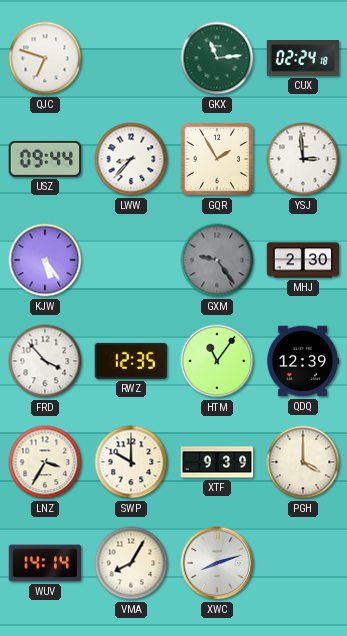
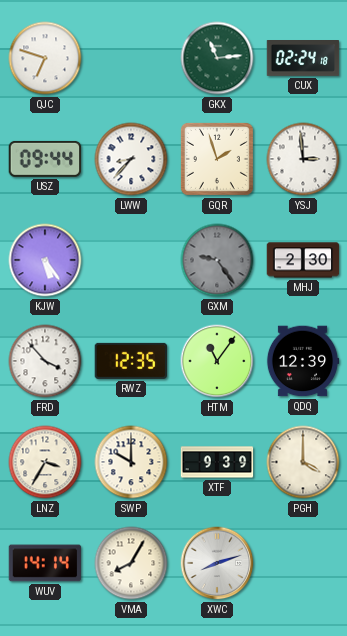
GQR: 1:55 -> 1:57 (217, 159)
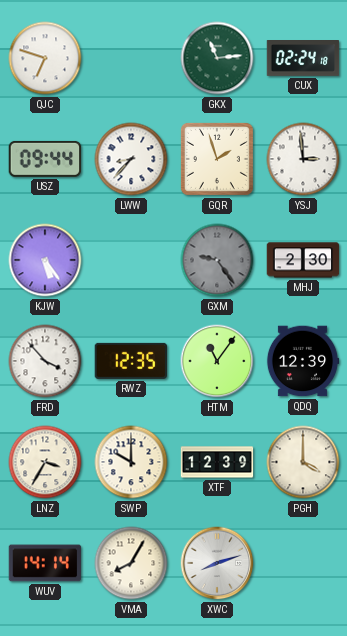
XTF: 9:39 -> 12:39 (217, 462)
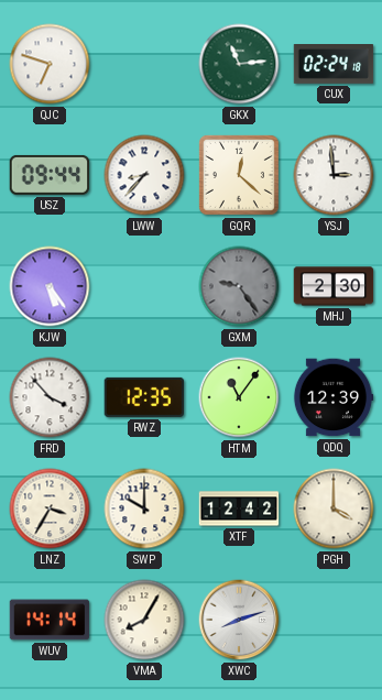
GQR: 1:57 -> 12:22 (239, 175)
XTF: 12:39 -> 12:42 (239, 508)
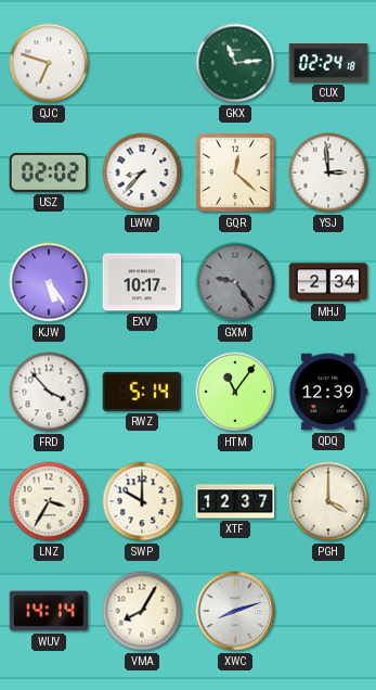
USZ: 09:44 -> 02:02 (49, 173)
EXV: none -> 10:17 (142, 282)
MHJ: 2:30 -> 2:34 (328, 282)
RWZ: 12:35 -> 5:14 (142, 392)
XTF: 12:42 -> 12:37 (235, 501)
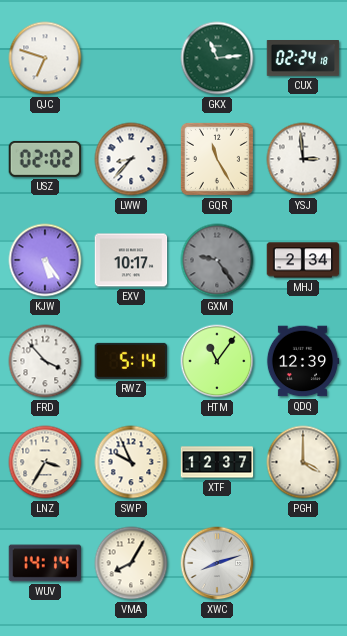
GQR: 12:22 -> 11:25 (217, 159)
SWP: 10:00 -> 9:56 (131, 462)
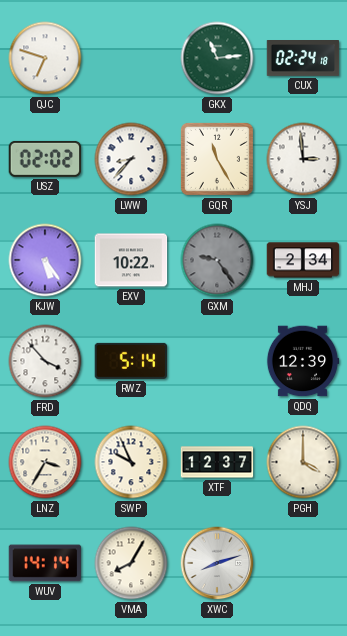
EXV: 10:17 -> 10:22 (131, 260)
HTM: 11:06 -> none (217, 361)
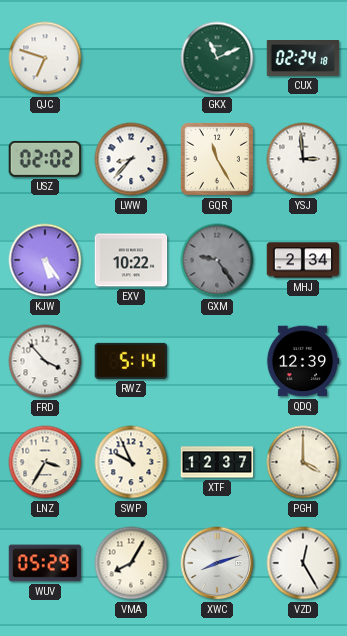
GKX: 11:14 -> 11:11 (217, 58)
WUV: 14:14 -> 05:29 (45, 563)
VZD: none -> 12:25 (303, 563)
